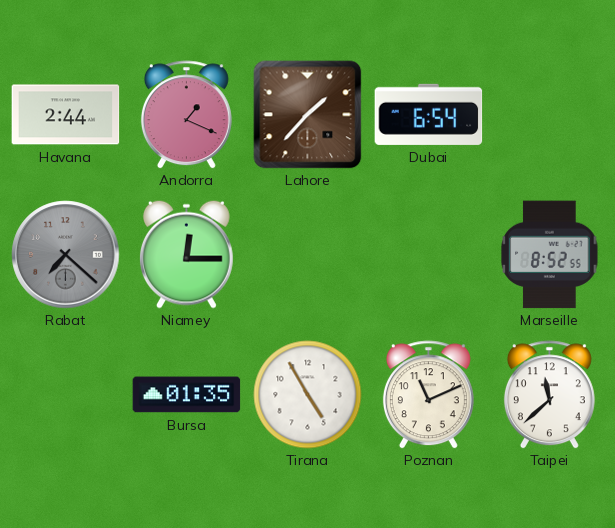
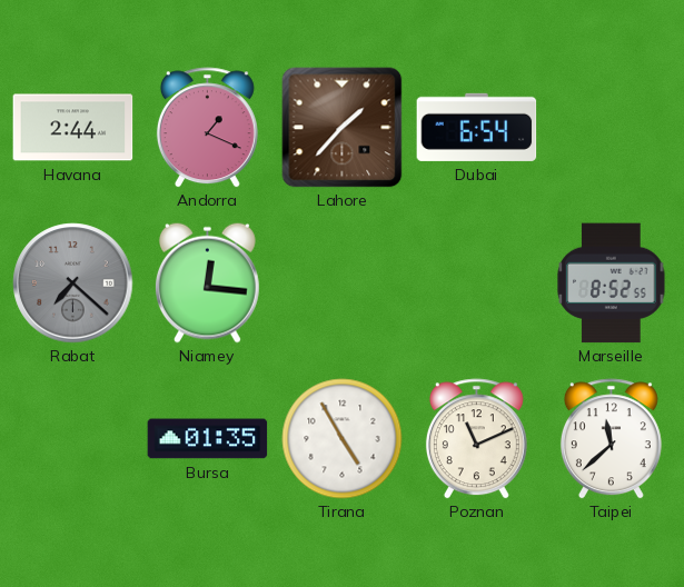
Niamey: 12:15 -> 12:16 (207, 282)
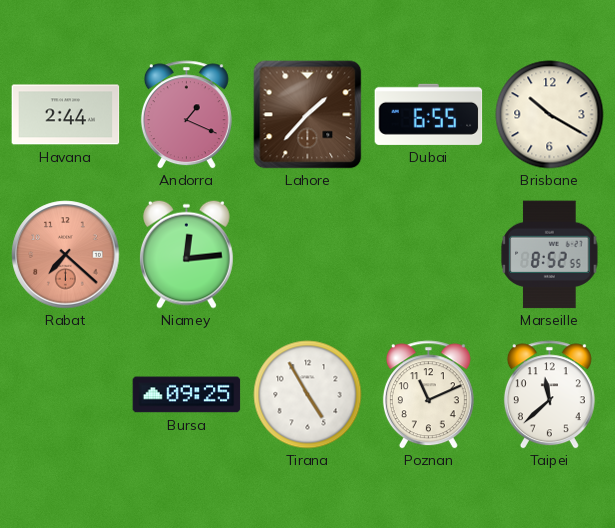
Dubai: 6:54 -> 6:55 (429, 114)
Brisbane: none -> 10:20 (550, 115)
Rabat dial: grey -> salmon (66, 255)
Niamey: 12:16 -> 12:14 (186, 254)
Bursa: 01:35 -> 09:25 (187, 395)
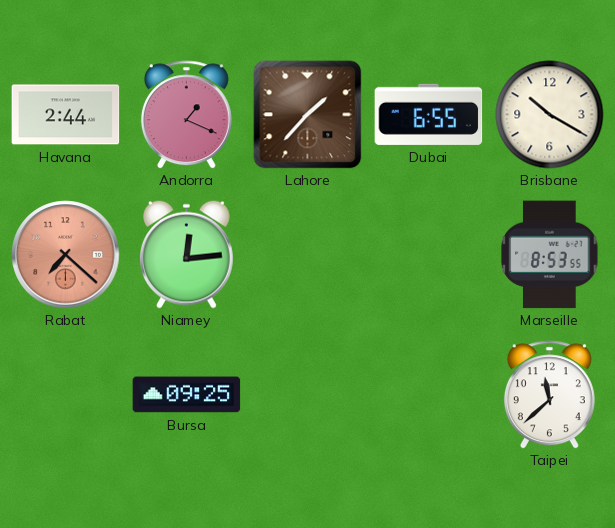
Marseille: 8:52 -> 8:53 (550, 255)
Tirana: 4:55 -> none (308, 395)
Poznan: 11:11 -> none (428, 395)
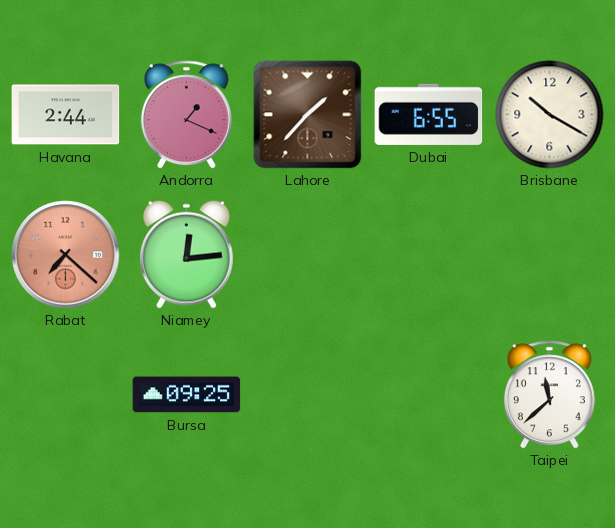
Marseille: 8:53 -> none (550, 255)
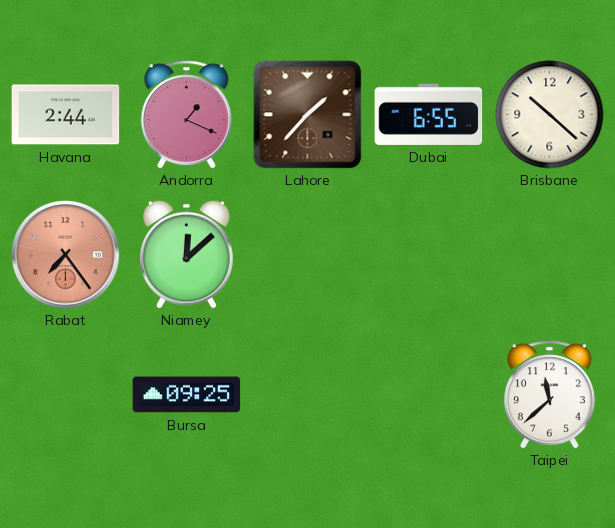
Brisbane: 10:20 -> 10:22 (550, 115)
Rabat: 7:22 -> 7:24 (66, 255)
Niamey: 12:14 -> 12:08 (186, 254)
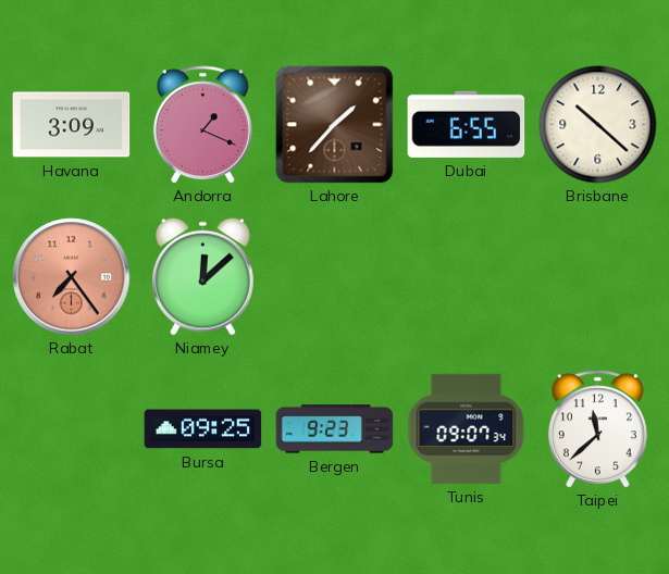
Havana: 2:44 -> 3:09 (72, 125)
Bergen: none -> 9:23 (335, 429)
Tunis: none -> 09:07 (467, 428)
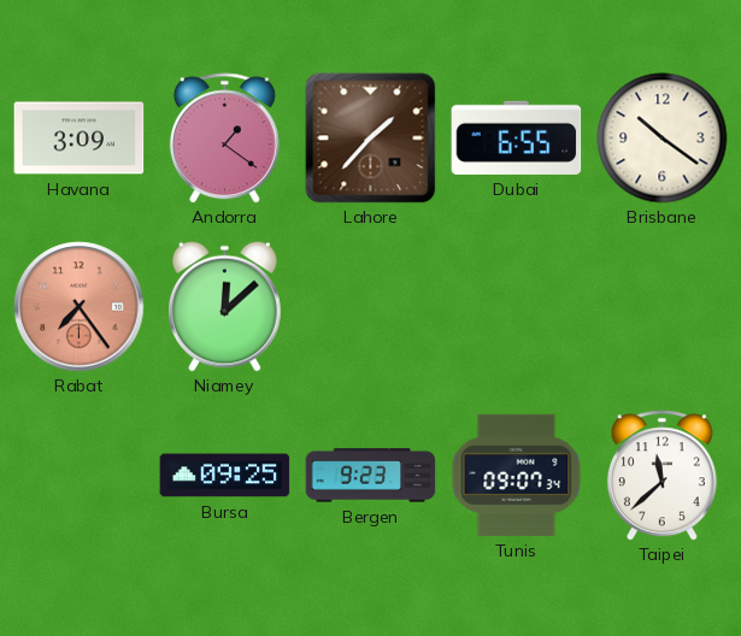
Andorra: 1:19 -> 1:21 (224, 139)
Brisbane: 10:22 -> 10:21 (663, 139)
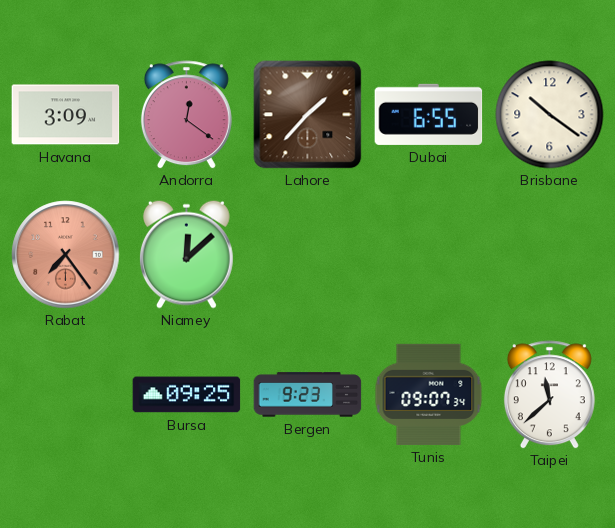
Andorra: 1:21 -> 12:21 (186, 115)
